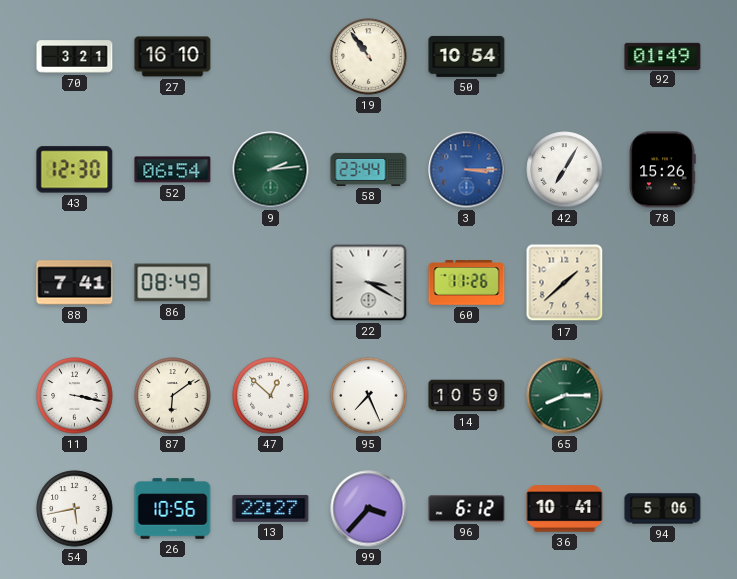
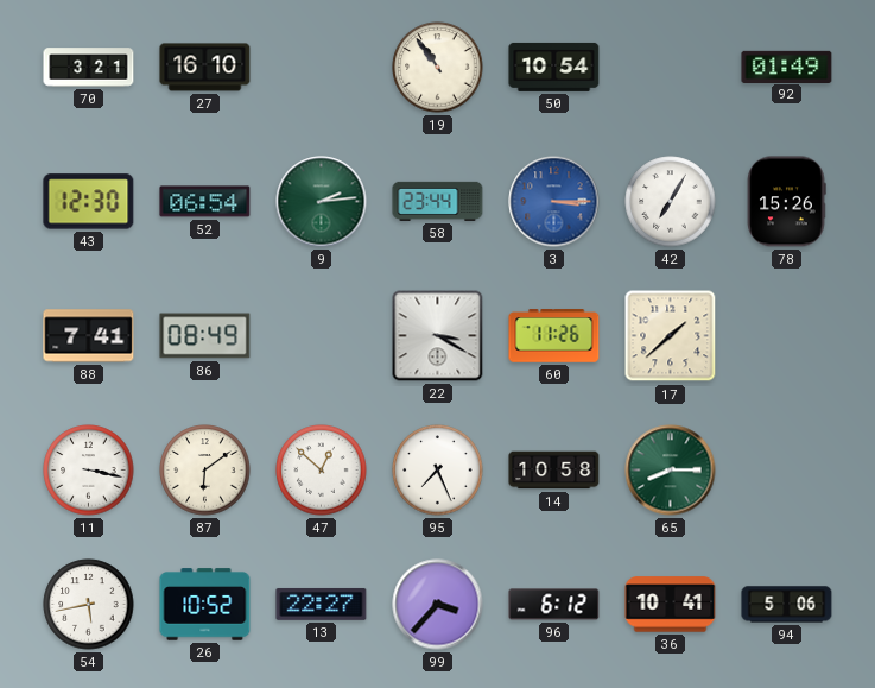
14: 10:59 -> 10:58 (554, 471)
26: 10:56 -> 10:52 (205, 605)
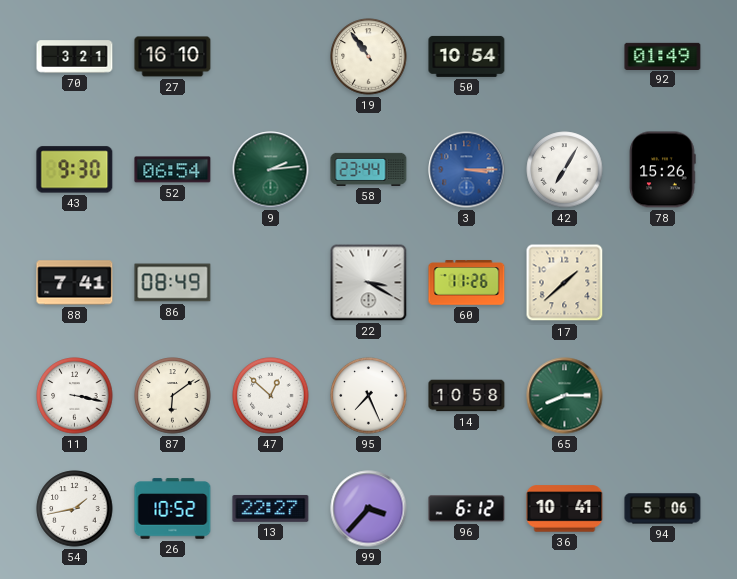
43: 12:30 -> 9:30 (75, 170)
54: 5:43 -> 1:43 (75, 509)
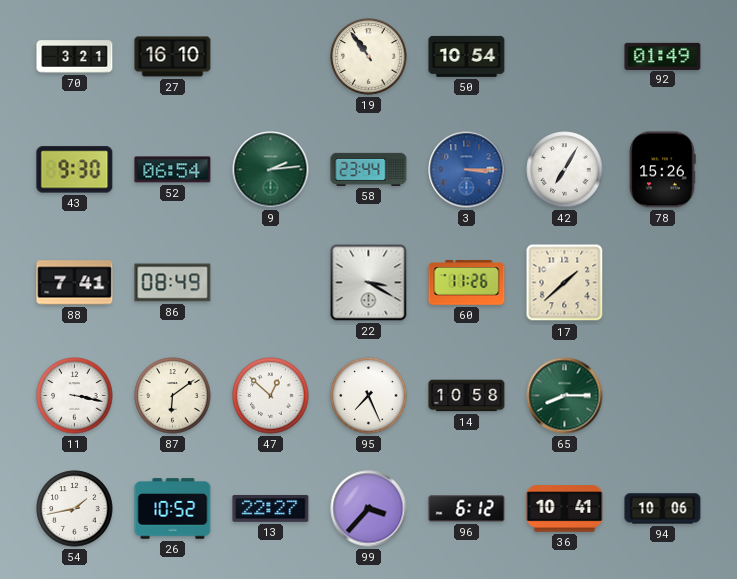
94: 5:06 -> 10:06 (663, 509)
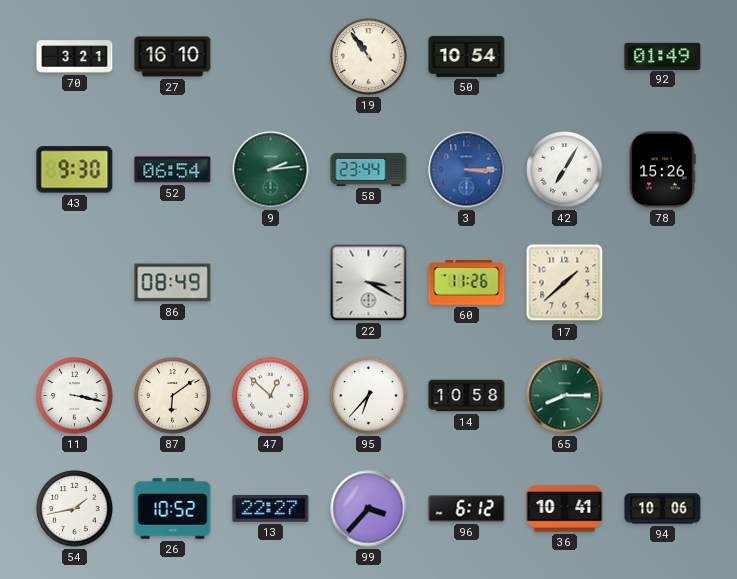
88: 7:41 -> none (75, 283)
95: 7:26 -> 6:37 (369, 396)
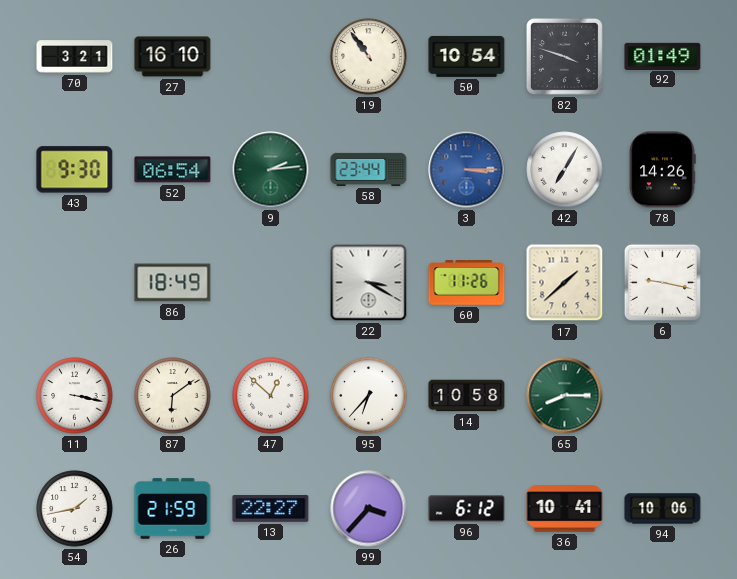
82: none -> 3:48 (564, 56)
78: 15:26 -> 14:26 (662, 170)
86: 08:49 -> 18:49 (173, 283)
6: none -> 9:17 (662, 282)
26: 10:52 -> 21:59 (173, 509)
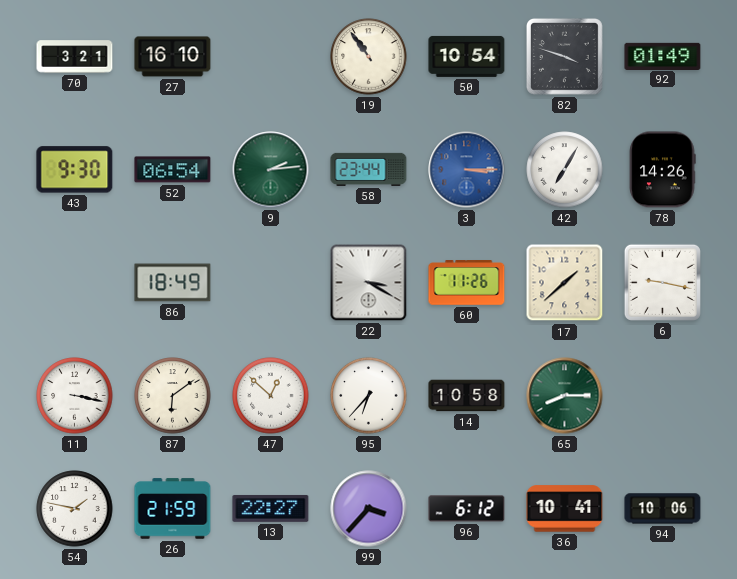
54: 1:43 -> 1:47 (75, 509)
